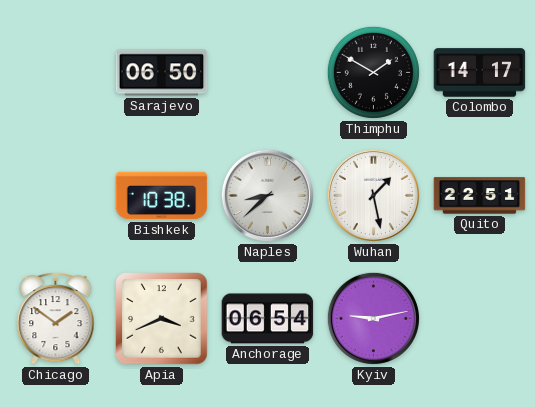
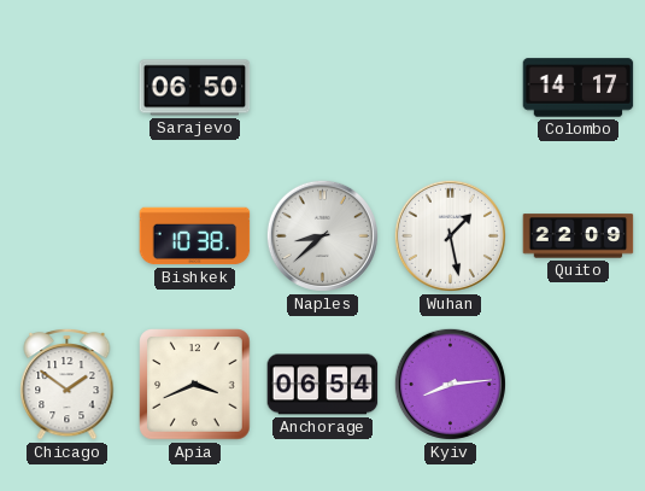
Thimphu: 1:50 -> none (373, 72)
Quito: 22:51 -> 22:09 (579, 236)
Kyiv: 9:13 -> 8:14 (450, 384)
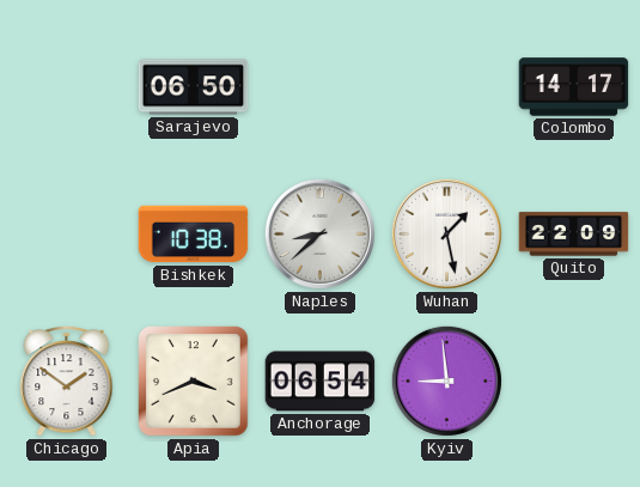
Kyiv: 8:14 -> 8:59 (446, 381)
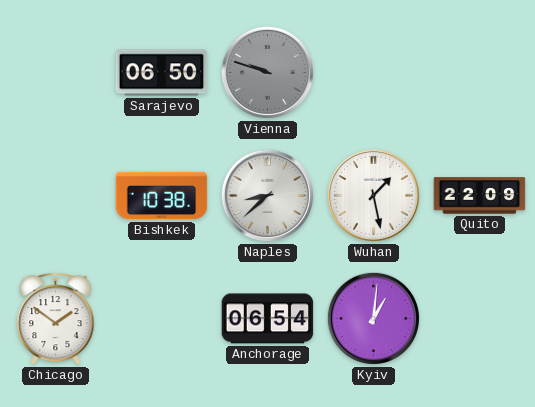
Vienna: none -> 9:48 (267, 72)
Colombo: 14:17 -> none (574, 87)
Apia: 3:41 -> none (194, 382)
Kyiv: 8:59 -> 1:01 (373, 318)
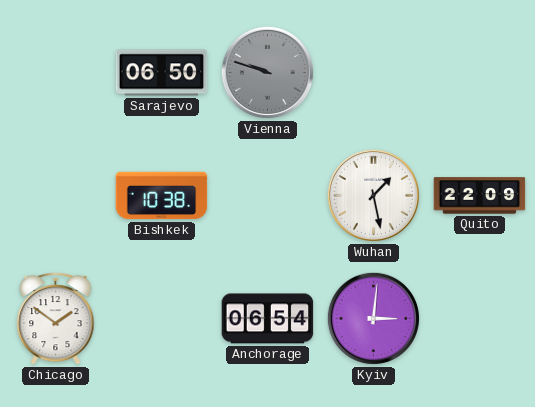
Naples: 8:38 -> none (267, 195)
Kyiv: 1:01 -> 3:01 (373, 318)
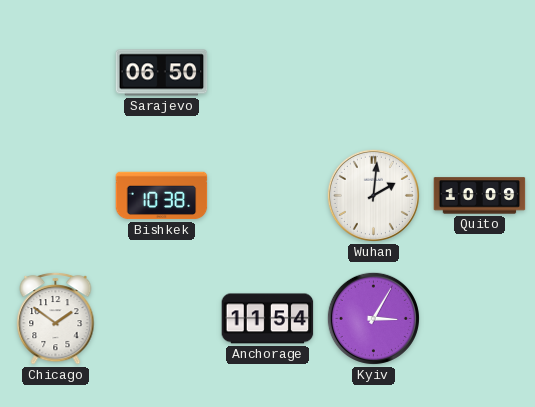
Vienna: 9:48 -> none (267, 72)
Wuhan: 1:28 -> 2:01 (373, 195)
Quito: 22:09 -> 10:09 (480, 196)
Anchorage: 06:54 -> 11:54 (268, 319)
Kyiv: 3:01 -> 3:05 (373, 318)
